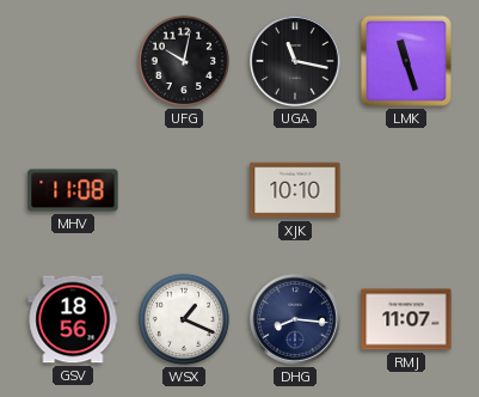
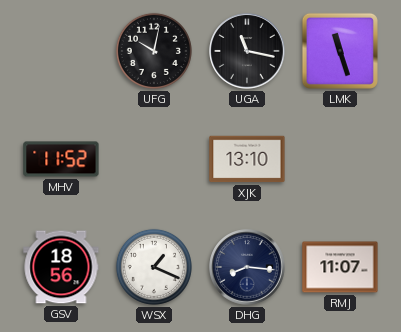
MHV: 11:08 -> 11:52 (61, 159)
XJK: 10:10 -> 13:10 (247, 159)
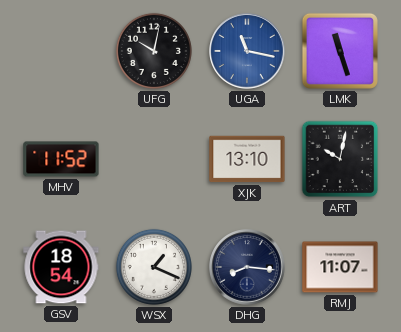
UGA dial: black -> blue (247, 51)
ART: none -> 10:02 (340, 159)
GSV: 18:56 -> 18:54 (61, 267)
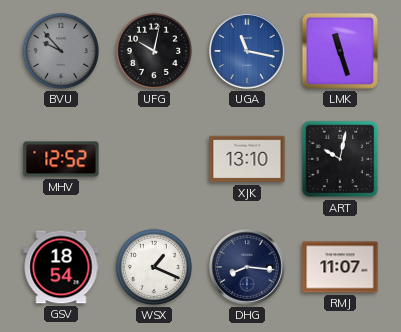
BVU: none -> 9:53 (61, 51)
MHV: 11:52 -> 12:52 (61, 159)
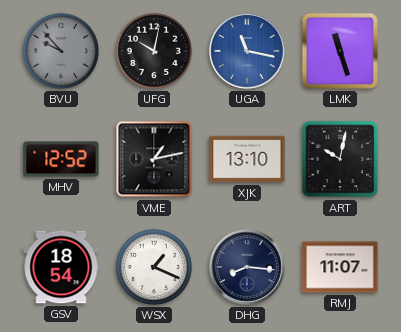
VME: none -> 1:13 (154, 159)
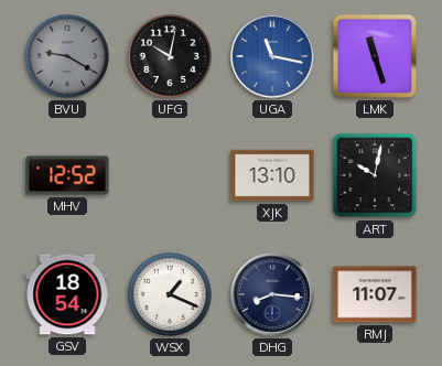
BVU: 9:53 -> 9:20 (67, 56)
VME: 1:13 -> none (154, 159)
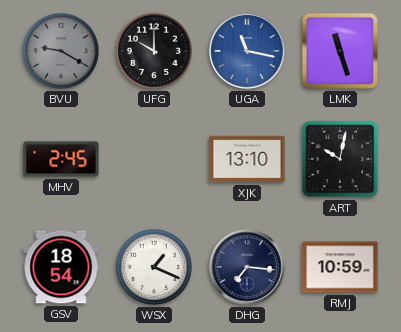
UFG: 10:02 -> 10:00 (154, 51)
MHV: 12:52 -> 2:45 (61, 159)
DHG: 8:16 -> 7:16 (247, 267)
RMJ: 11:07 -> 10:59 (340, 267)
